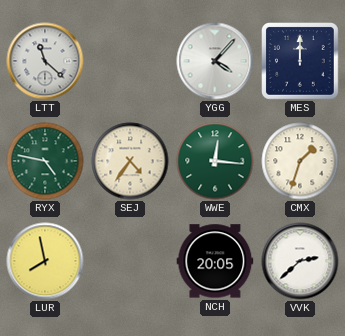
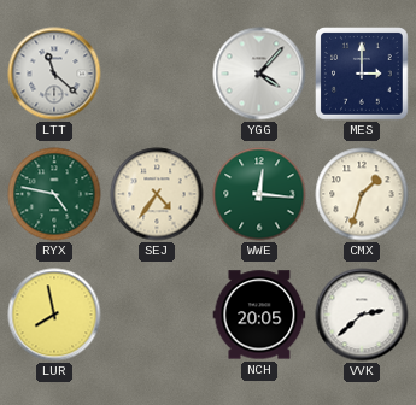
MES: 12:00 -> 3:00 (363, 75)
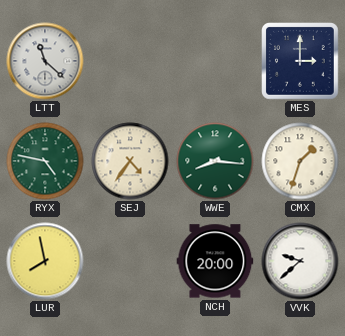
YGG: 4:07 -> none (259, 74)
WWE: 12:16 -> 8:16 (215, 161)
NCH: 20:05 -> 20:00 (215, 261)
VVK: 2:38 -> 9:38 (300, 261)
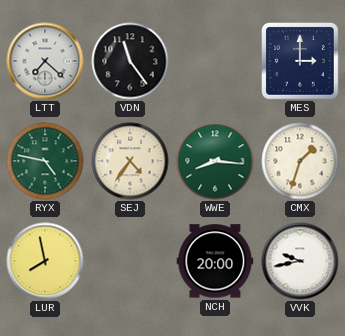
LTT: 11:22 -> 7:22 (45, 61)
VDN: none -> 11:24 (130, 61)
VVK: 9:38 -> 9:43 (300, 261)
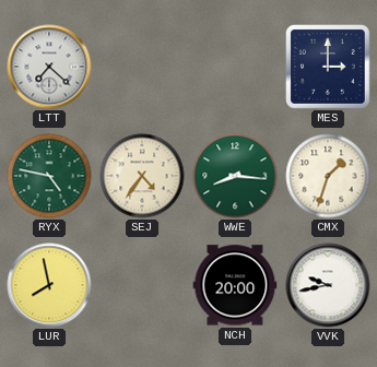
VDN: 11:24 -> none (130, 61)
